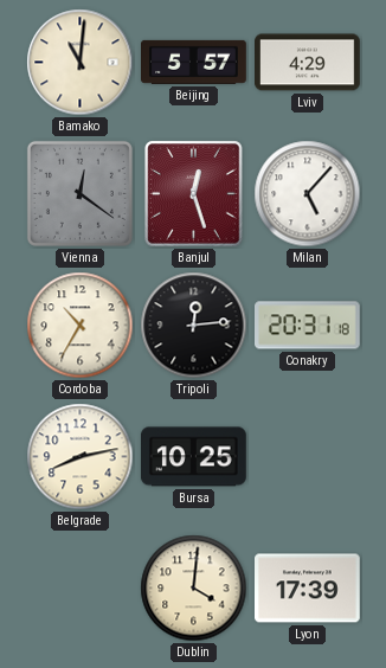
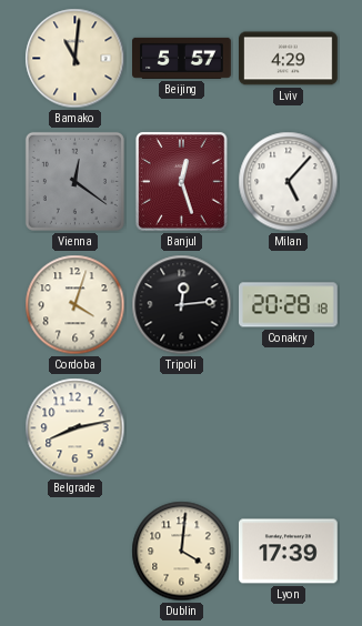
Cordoba: 10:35 -> 4:03 (76, 305)
Conakry: 20:31 -> 20:28 (289, 305)
Bursa: 10:25 -> none (193, 457)
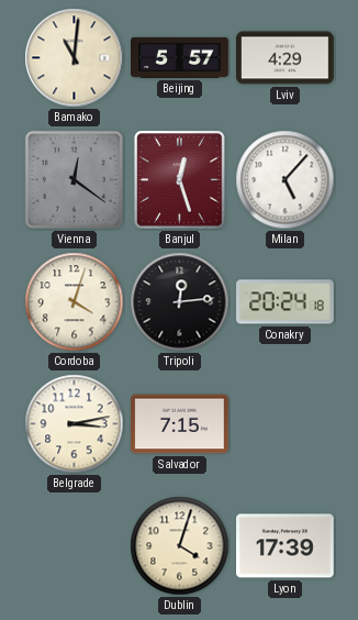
Conakry: 20:28 -> 20:24 (286, 302)
Belgrade: 8:13 -> 3:13 (75, 424)
Salvador: none -> 7:15 (180, 424)
Dublin: 4:01 -> 4:03 (180, 546)
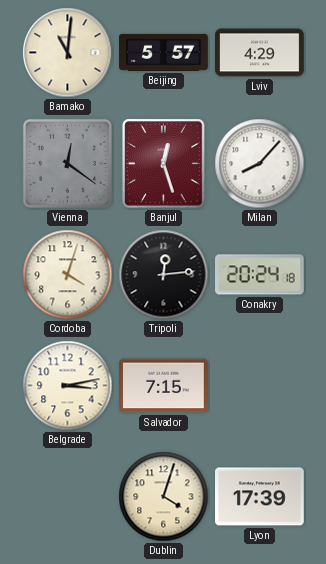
Milan: 5:07 -> 8:07 (260, 164)
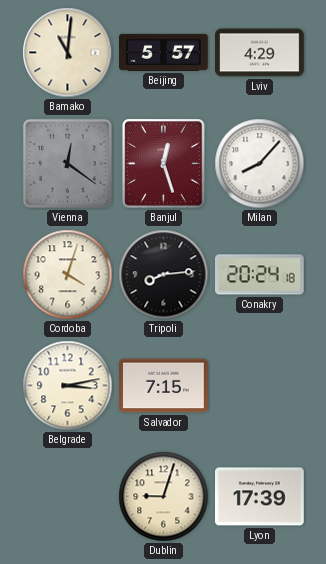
Tripoli: 12:14 -> 8:14 (164, 275)
Dublin: 4:03 -> 9:03 (164, 497)
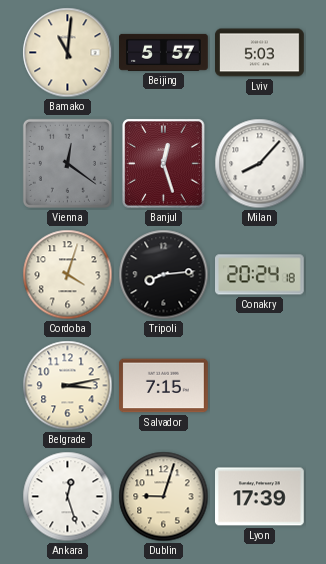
Lviv: 4:29 -> 5:03 (260, 53)
Ankara: none -> 12:27 (68, 497)
